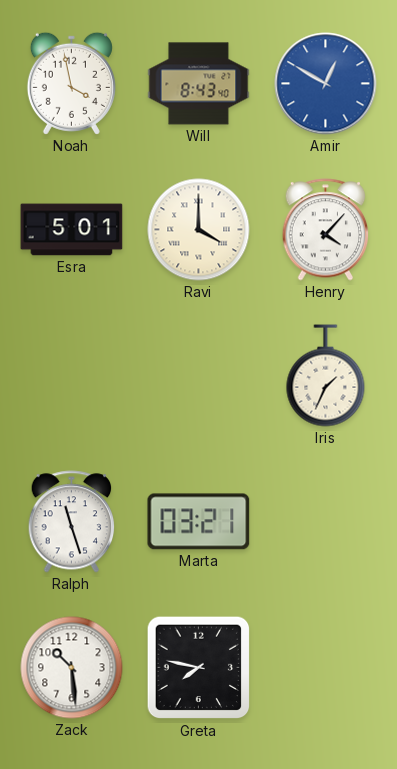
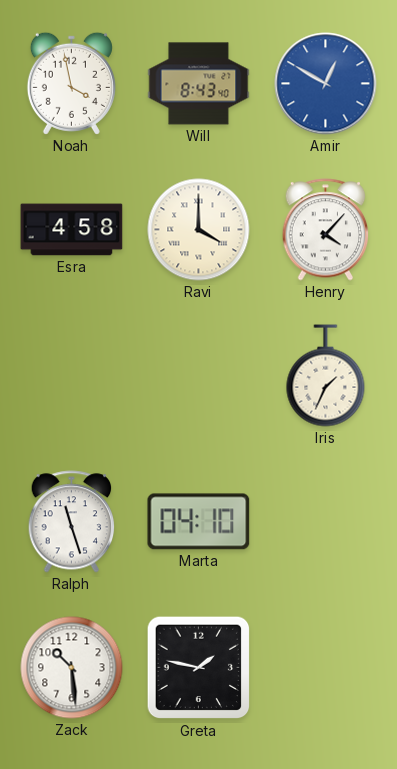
Esra: 5:01 -> 4:58 (72, 230)
Marta: 03:21 -> 04:10 (199, 522)
Greta: 7:47 -> 1:47 (199, 668)
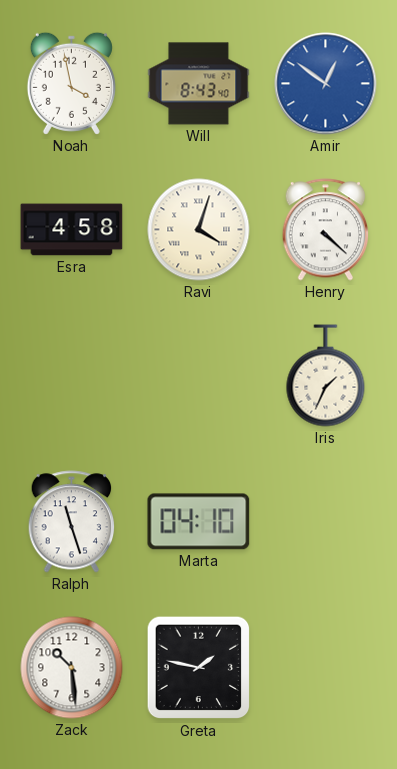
Amir: 12:50 -> 12:51 (326, 84)
Ravi: 4:00 -> 4:03 (199, 230)
Henry: 4:07 -> 4:22 (326, 230)
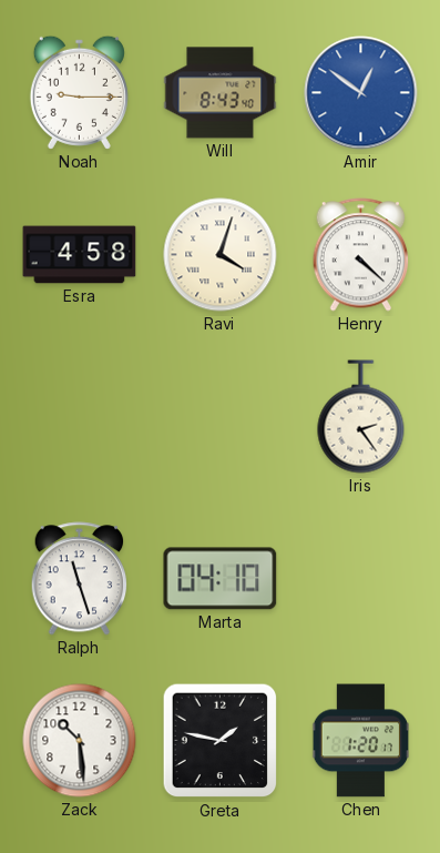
Noah: 3:58 -> 9:15 (79, 92)
Iris: 1:34 -> 2:24 (361, 417)
Chen: none -> 1:20 (360, 741)
